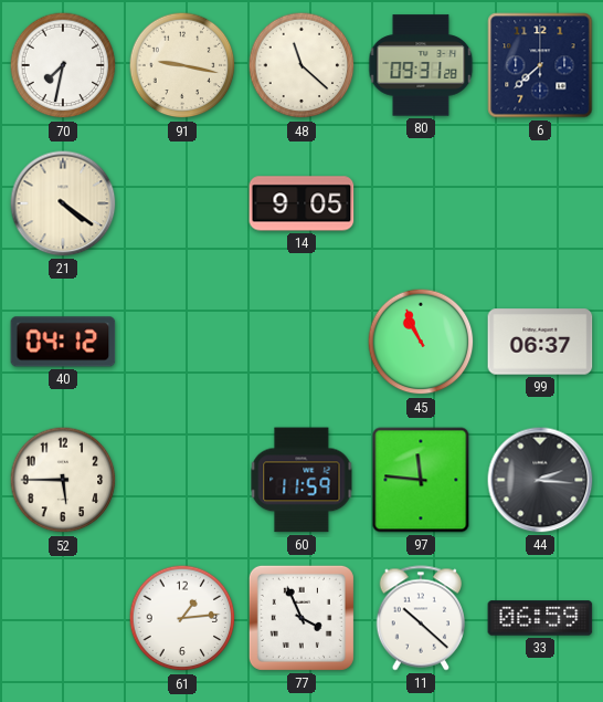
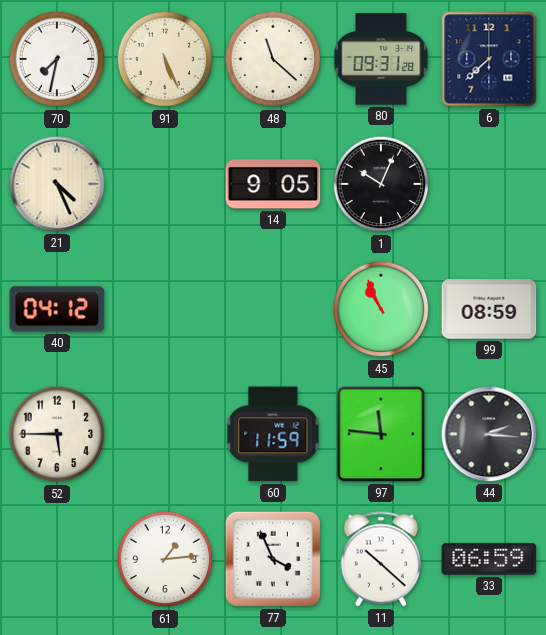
91: 9:17 -> 5:26 (165, 59)
21: 4:21 -> 4:26 (57, 184)
1: none -> 10:04 (381, 184)
99: 06:37 -> 08:59 (489, 309)
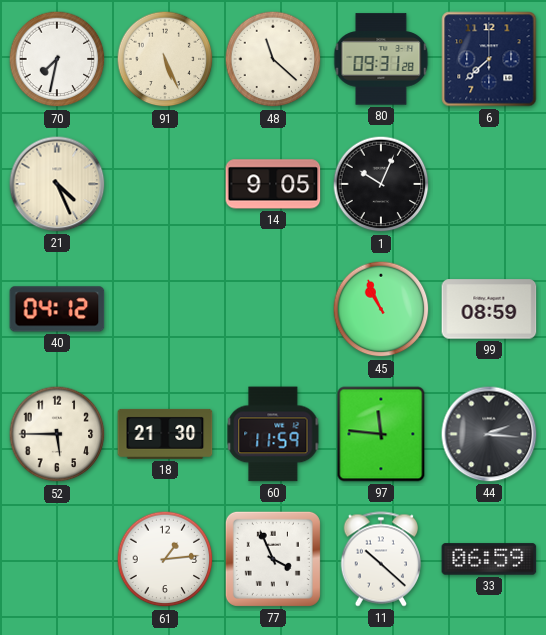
18: none -> 21:30 (165, 434)
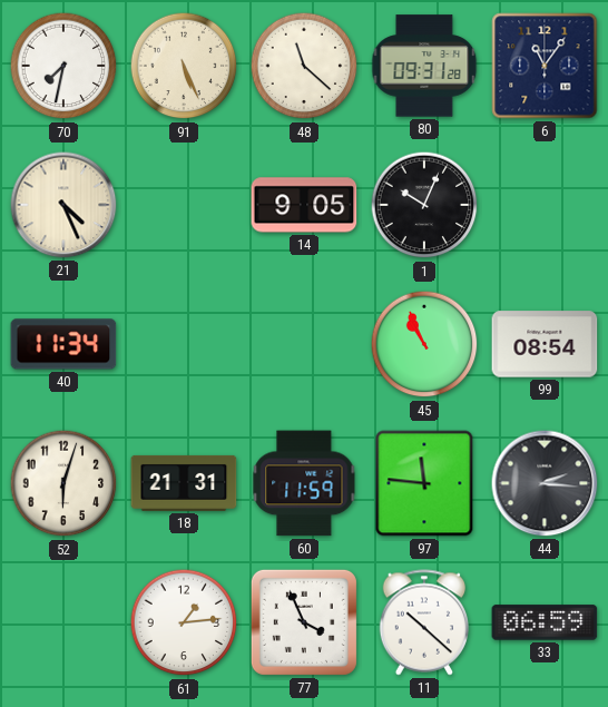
6: 7:38 -> 11:06 (545, 66)
40: 04:12 -> 11:34 (63, 344)
99: 08:59 -> 08:54 (545, 344)
52: 5:45 -> 6:03 (63, 483)
18: 21:30 -> 21:31 (184, 483)
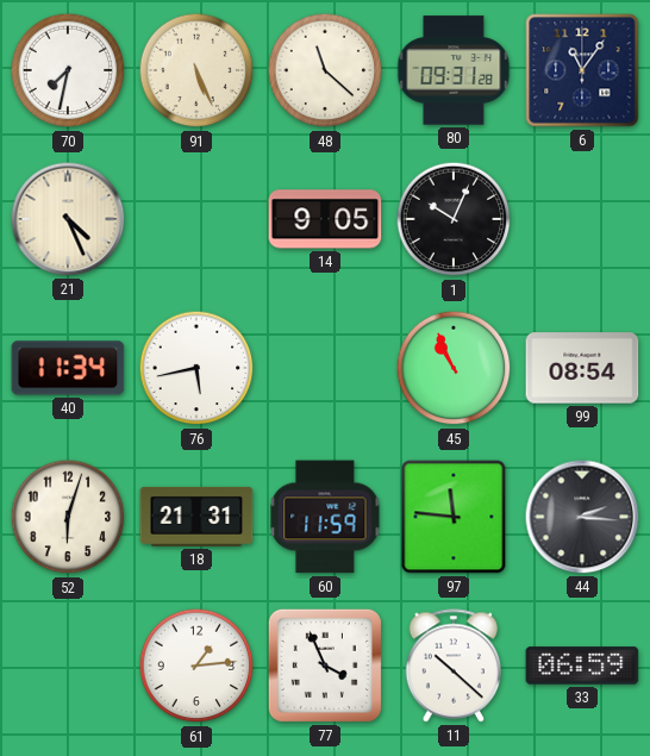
76: none -> 5:43 (196, 368)
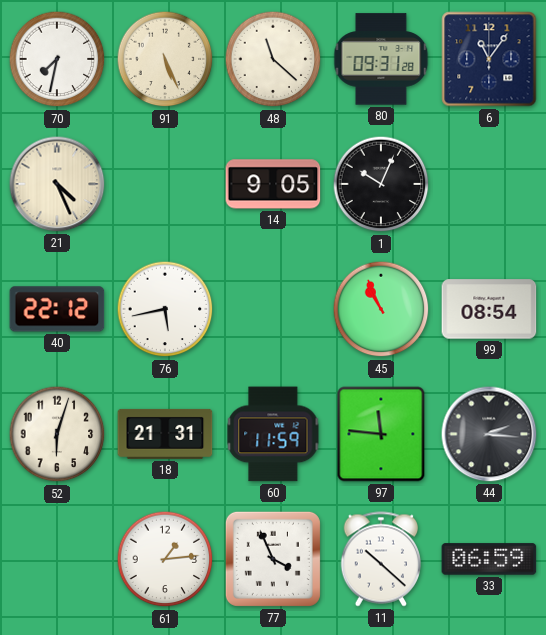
40: 11:34 -> 22:12 (57, 309)
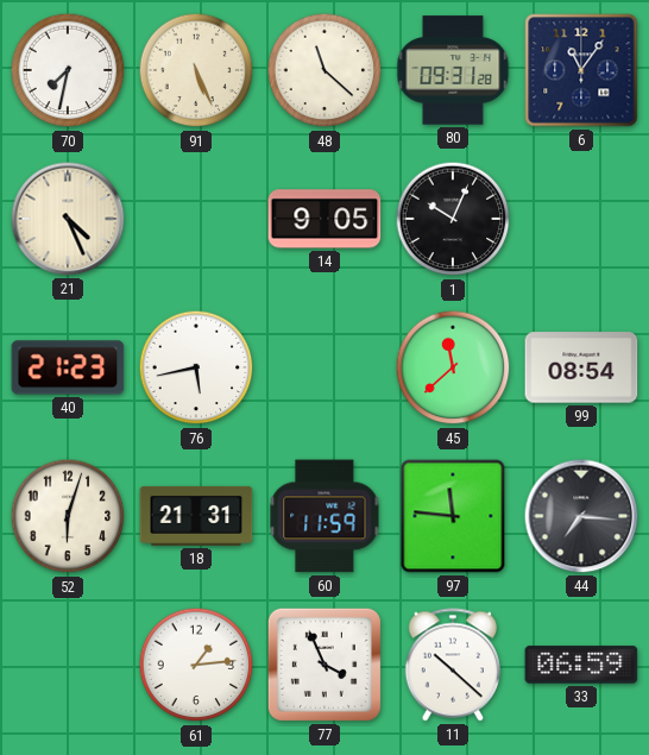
40: 22:12 -> 21:23 (68, 367)
45: 10:56 -> 11:38 (453, 367)
44: 2:16 -> 7:16 (581, 516)
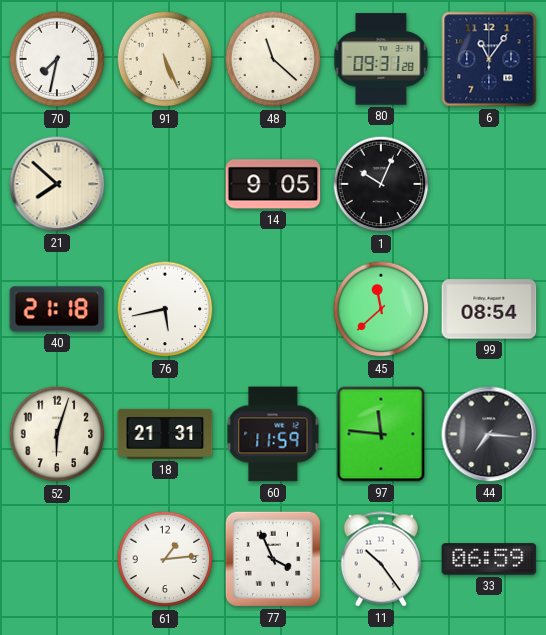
21: 4:26 -> 7:52 (57, 184)
40: 21:23 -> 21:18 (57, 309)
11: 10:22 -> 10:24 (380, 559)
